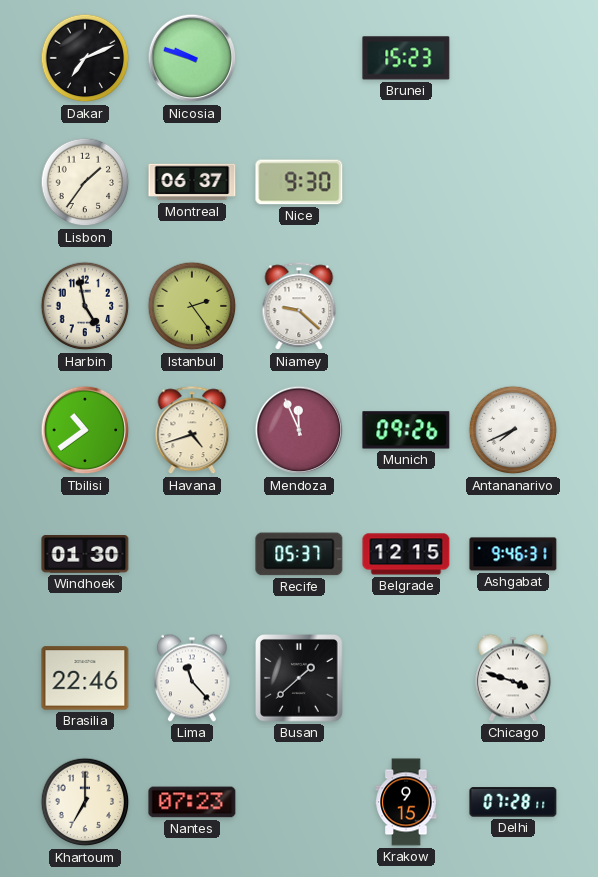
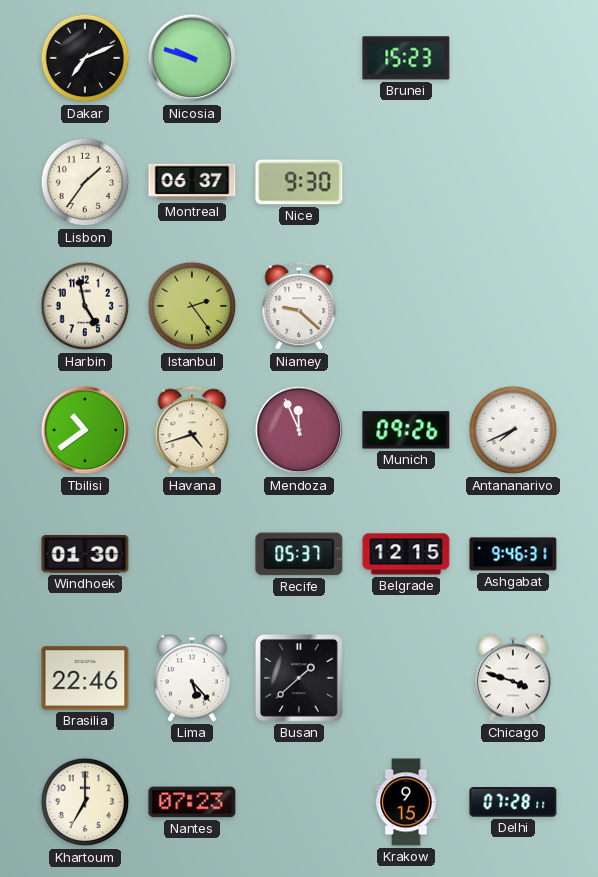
Lima: 11:23 -> 5:23 (192, 678)
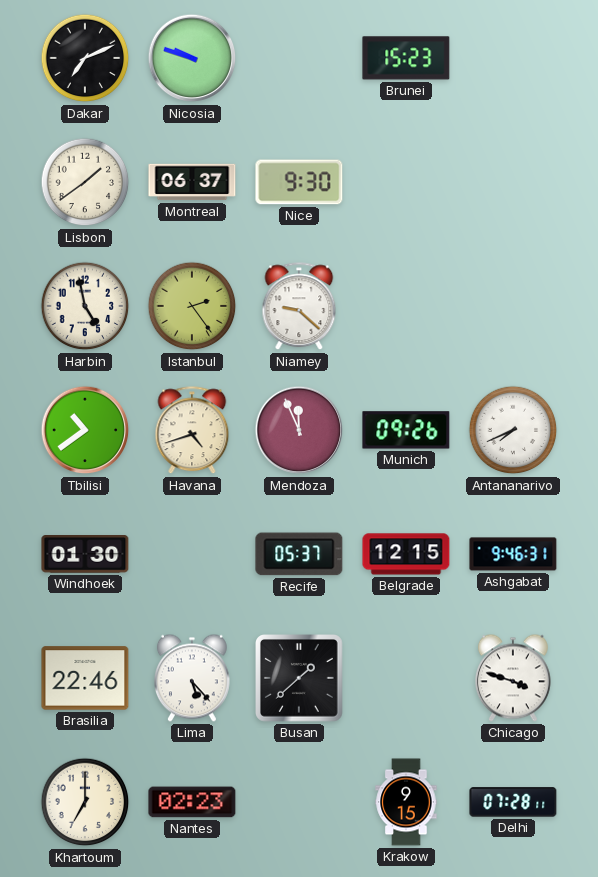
Lisbon: 1:36 -> 1:39 (85, 182)
Nantes: 07:23 -> 02:23 (192, 802)
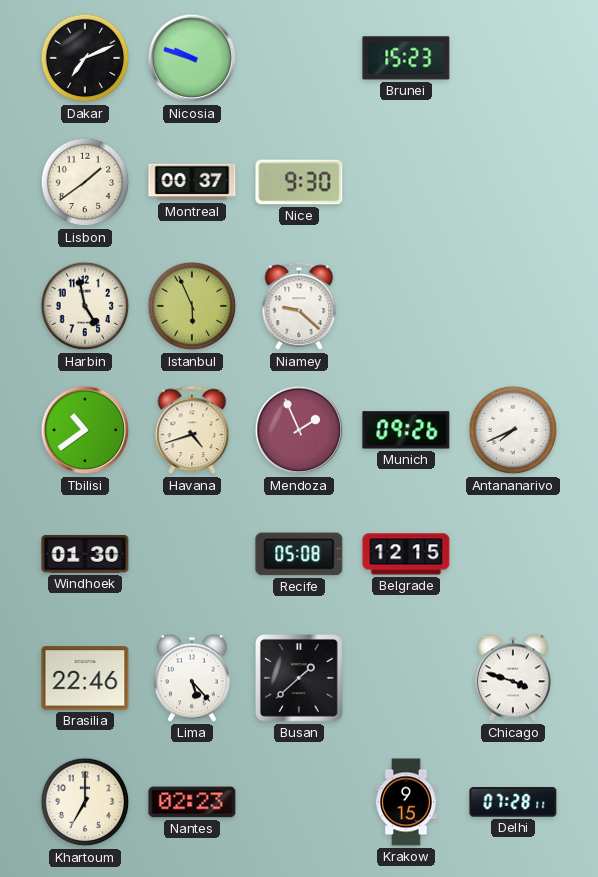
Montreal: 06:37 -> 00:37 (192, 182)
Istanbul: 2:24 -> 5:56 (192, 306)
Mendoza: 11:56 -> 1:56 (299, 430)
Recife: 05:37 -> 05:08 (299, 554)
Ashgabat: 9:46 -> none (513, 554)
